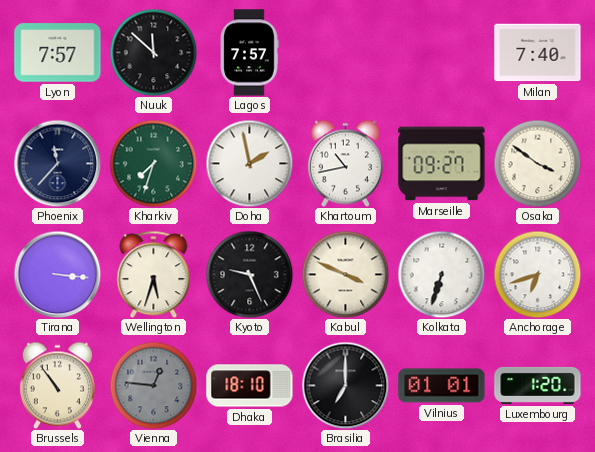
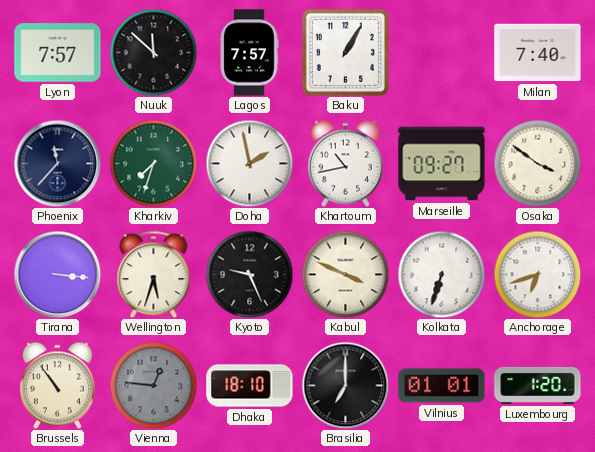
Baku: none -> 1:05 (345, 52)
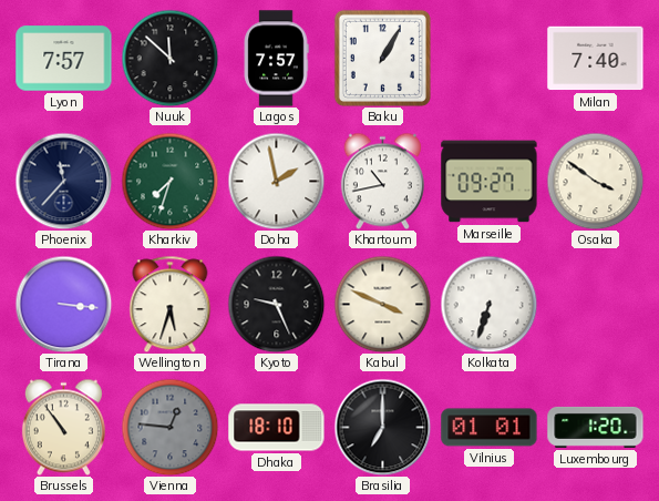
Anchorage: 6:42 -> none (537, 274)
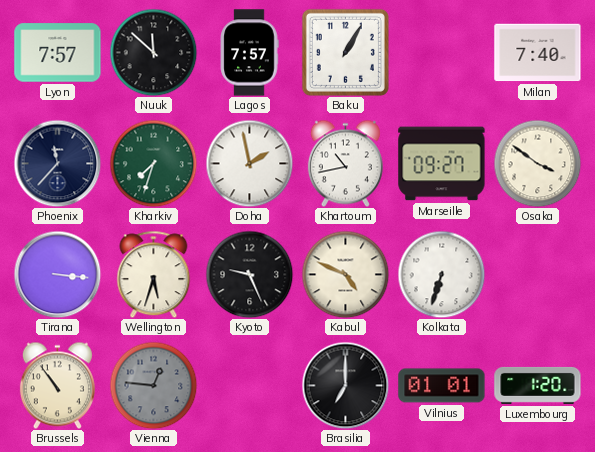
Kabul: 3:49 -> 4:49 (345, 274)
Dhaka: 18:10 -> none (277, 428)
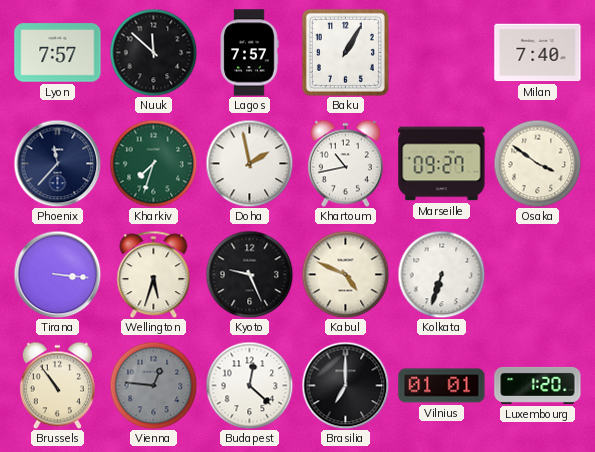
Budapest: none -> 12:22 (249, 385)
